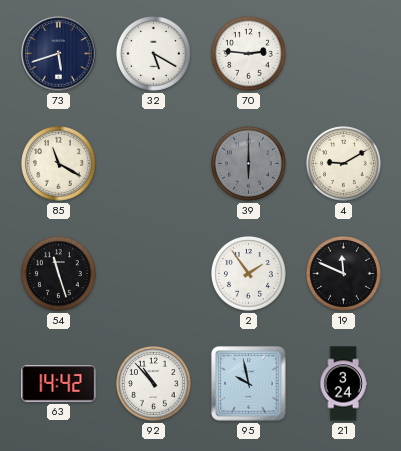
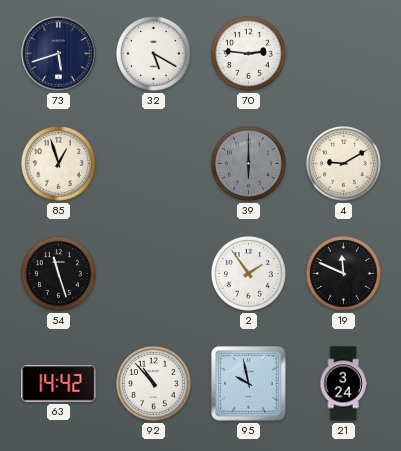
85: 11:20 -> 12:57 (59, 164)
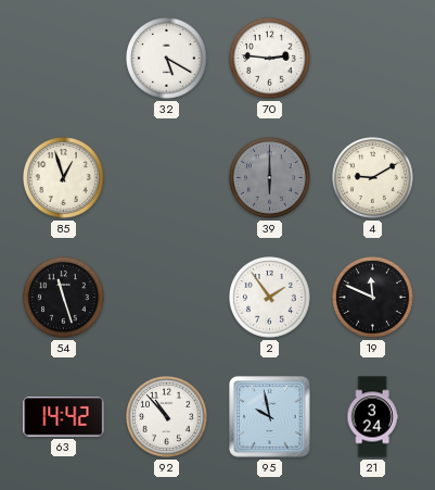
73: 5:42 -> none (59, 54)
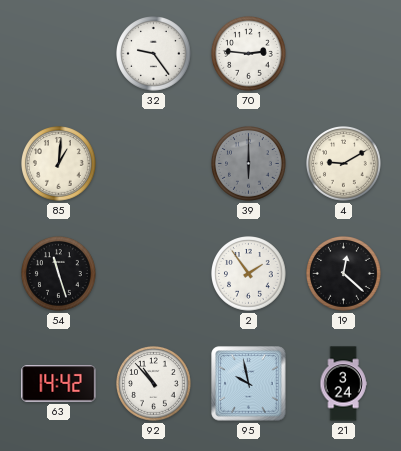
32: 5:20 -> 9:24 (154, 54)
85: 12:57 -> 1:01 (59, 164)
19: 11:49 -> 12:22 (344, 274)
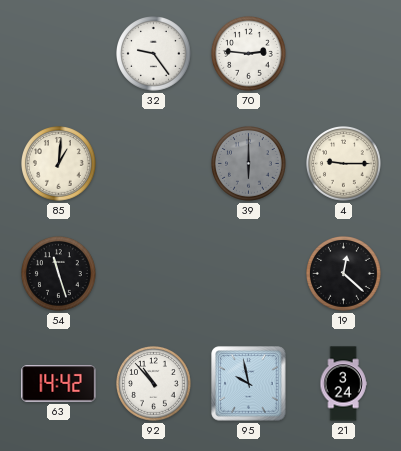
4: 9:10 -> 9:15 (344, 164)
2: 1:54 -> none (249, 274)
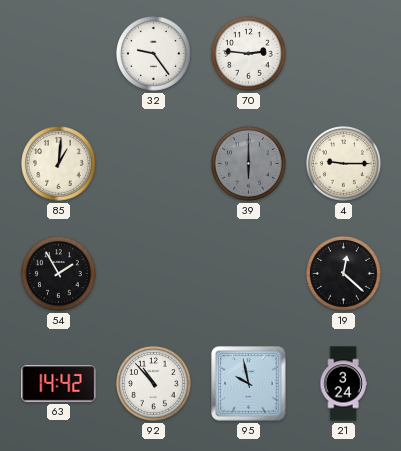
54: 11:27 -> 1:55 (59, 274)
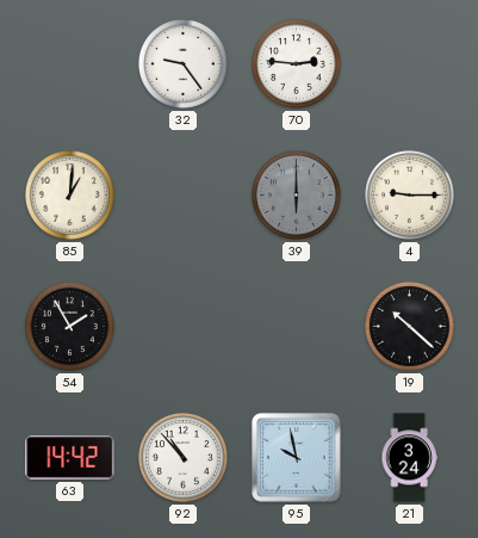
19: 12:22 -> 10:22 (410, 327)
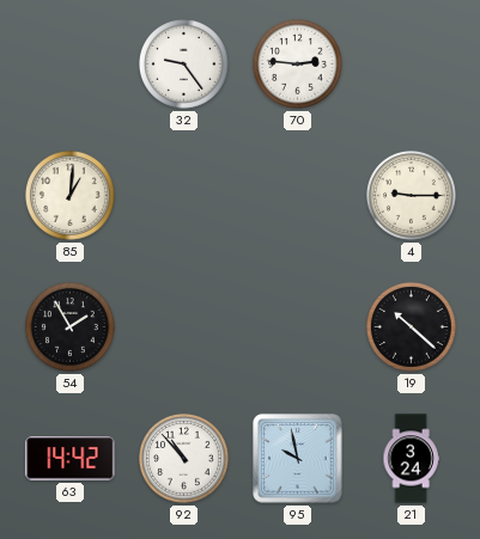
39: 6:00 -> none (297, 196)
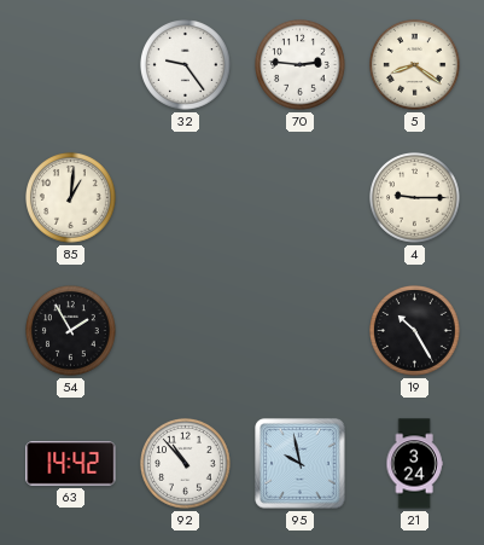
5: none -> 8:21 (415, 65)
19: 10:22 -> 10:25 (415, 331)
